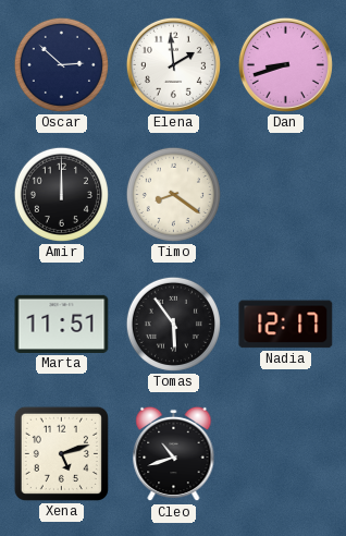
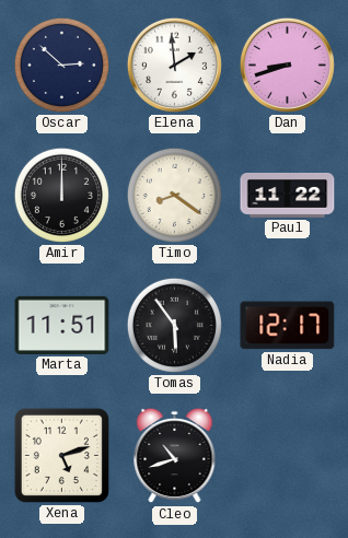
Paul: none -> 11:22 (288, 195)
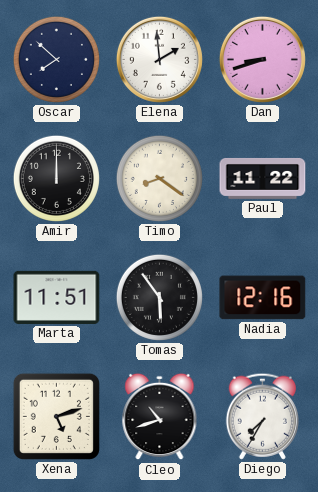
Oscar: 2:52 -> 7:52 (56, 59)
Nadia: 12:17 -> 12:16 (263, 298)
Diego: none -> 7:35 (262, 416)
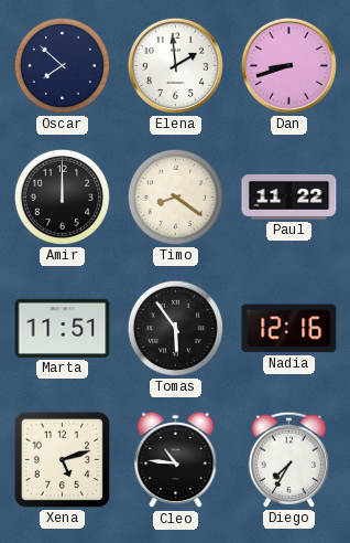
Cleo: 10:42 -> 10:46 (176, 460)
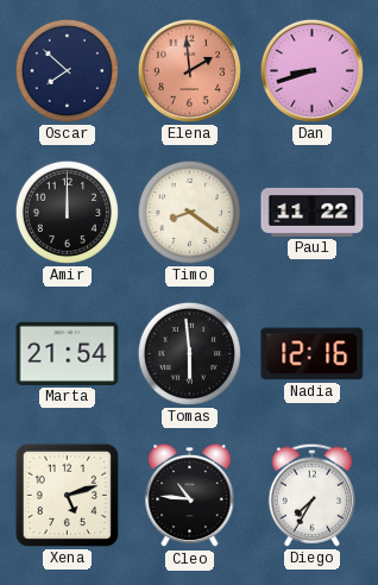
Elena dial: white -> salmon (189, 70)
Marta: 11:51 -> 21:54 (68, 353)
Tomas: 5:54 -> 5:59 (189, 353)
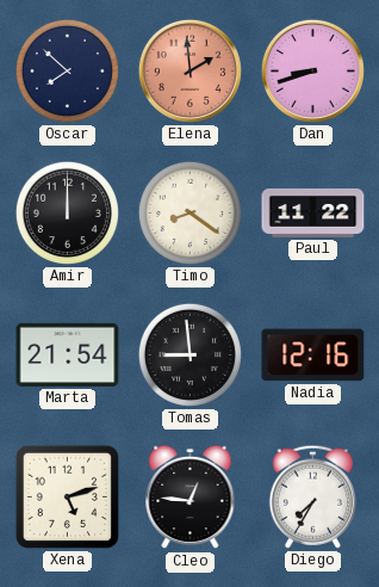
Tomas: 5:59 -> 8:59 (189, 354)
Cleo: 10:46 -> 12:46 (191, 498)
